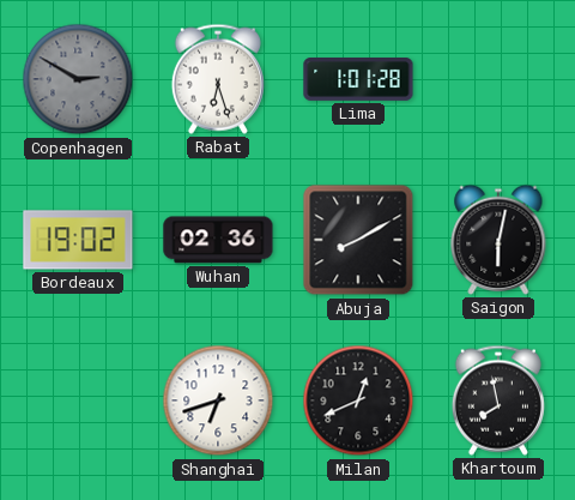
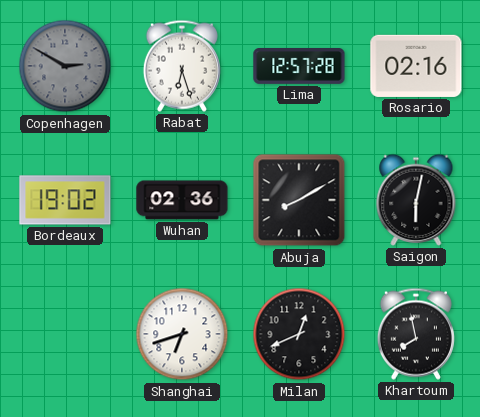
Lima: 1:01 -> 12:57 (299, 66)
Rosario: none -> 02:16 (416, 66)
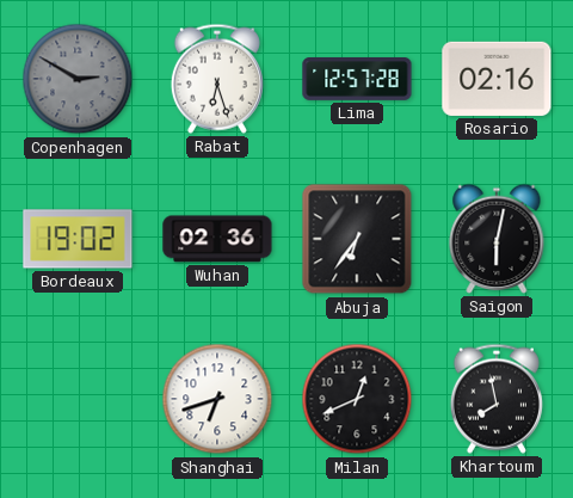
Abuja: 8:10 -> 6:36 (357, 239)
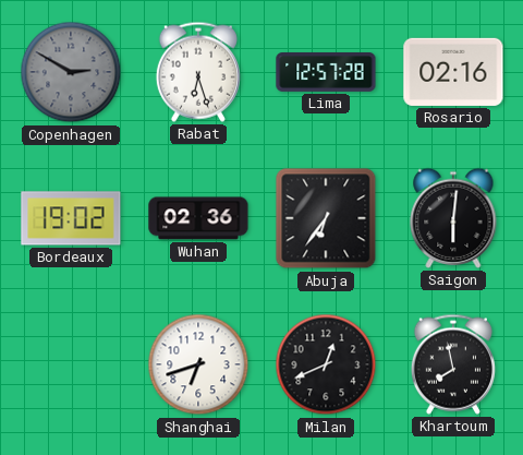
Saigon: 6:02 -> 6:01 (453, 218)
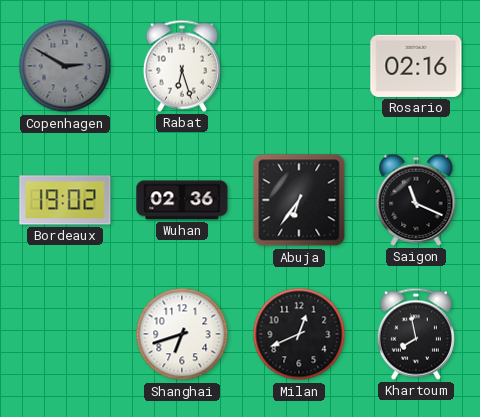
Lima: 12:57 -> none (326, 72)
Saigon: 6:01 -> 11:19 (416, 200)
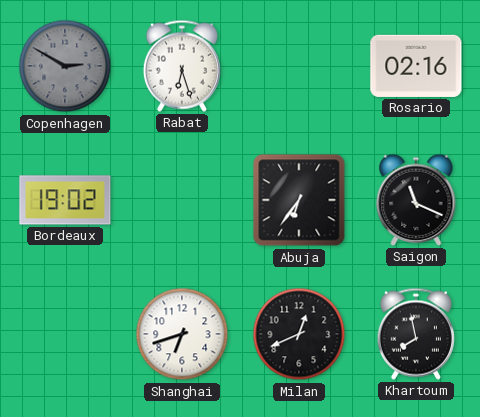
Wuhan: 02:36 -> none (182, 200)
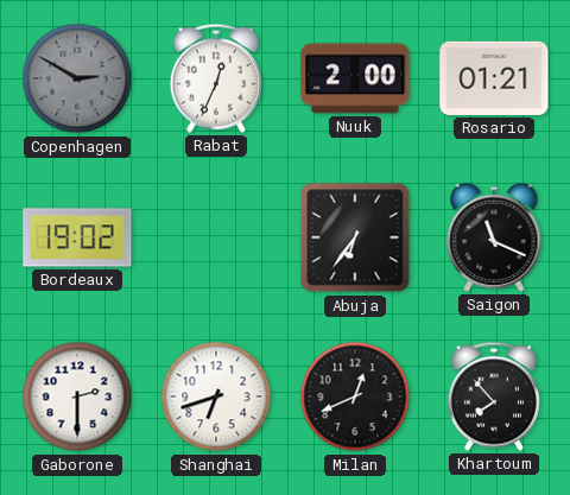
Rabat: 6:27 -> 12:34 (216, 78)
Nuuk: none -> 2:00 (355, 78)
Rosario: 02:16 -> 01:21 (494, 78)
Gaborone: none -> 2:30 (77, 396)
Khartoum: 7:58 -> 7:53 (494, 396)
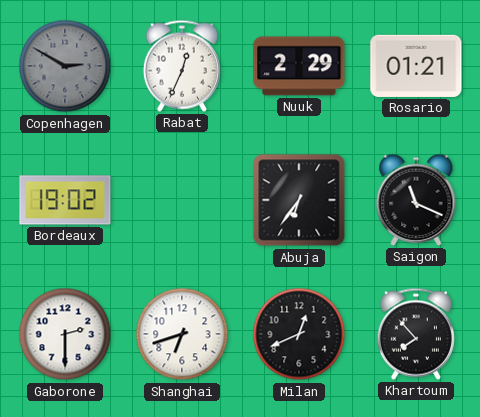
Nuuk: 2:00 -> 2:29 (299, 66)
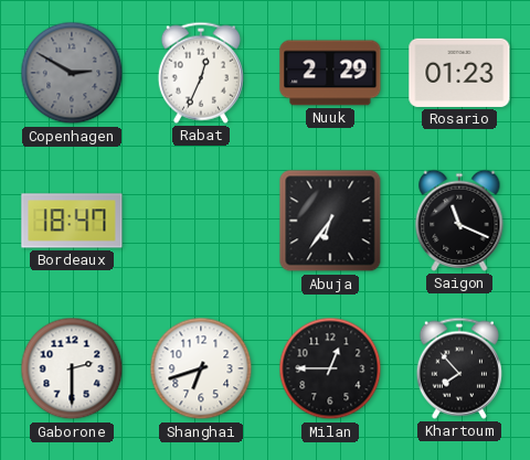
Rosario: 01:21 -> 01:23 (459, 73)
Bordeaux: 19:02 -> 18:47 (72, 221)
Milan: 12:41 -> 12:45 (330, 368)
